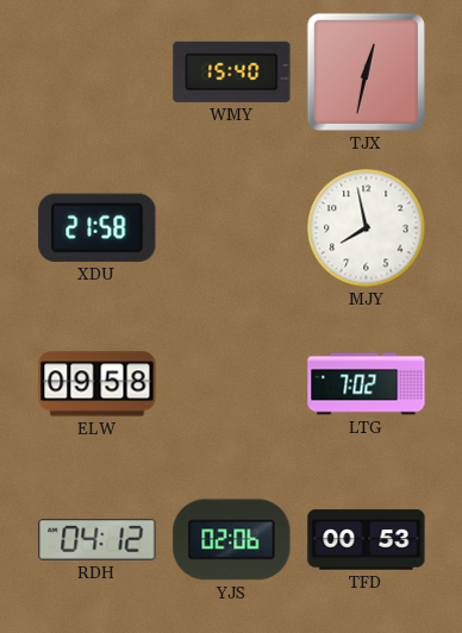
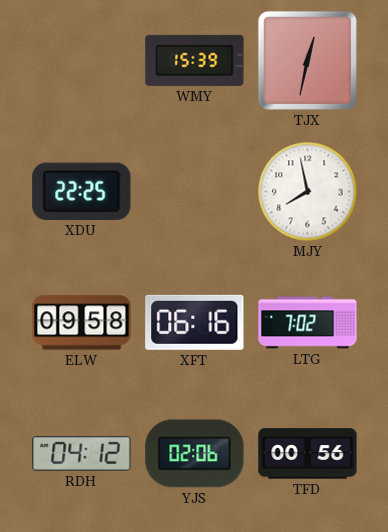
WMY: 15:40 -> 15:39 (195, 60)
XDU: 21:58 -> 22:25 (82, 191)
XFT: none -> 06:16 (195, 322)
TFD: 00:53 -> 00:56 (308, 454)
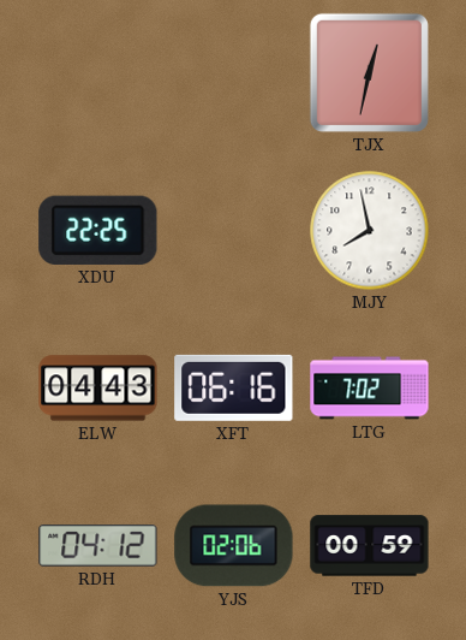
WMY: 15:39 -> none (195, 60)
ELW: 09:58 -> 04:43 (98, 389)
TFD: 00:56 -> 00:59 (370, 546)
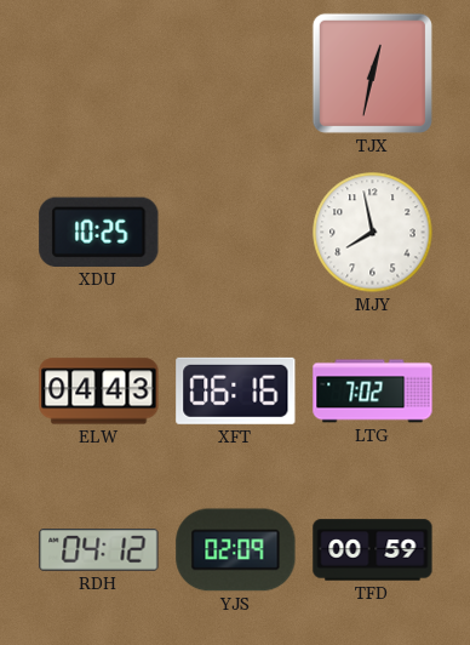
XDU: 22:25 -> 10:25 (99, 232)
YJS: 02:06 -> 02:09 (236, 550)
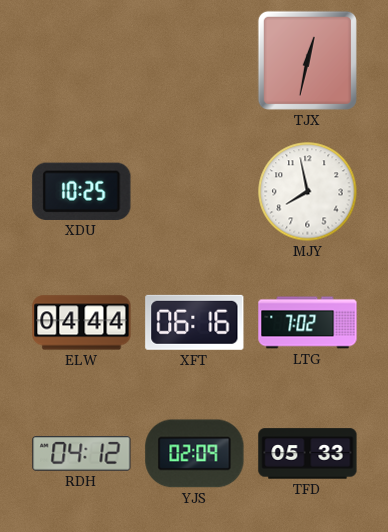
ELW: 04:43 -> 04:44 (82, 323)
TFD: 00:59 -> 05:33 (308, 454)
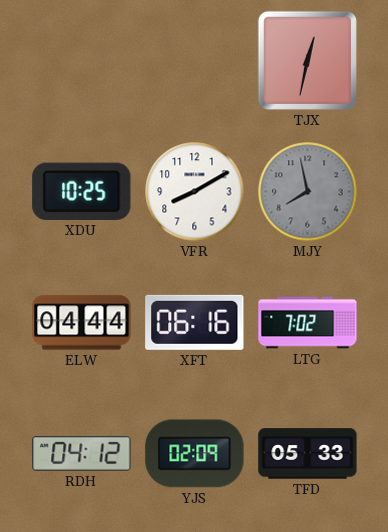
VFR: none -> 8:10 (195, 192)
MJY dial: white -> grey (308, 192)
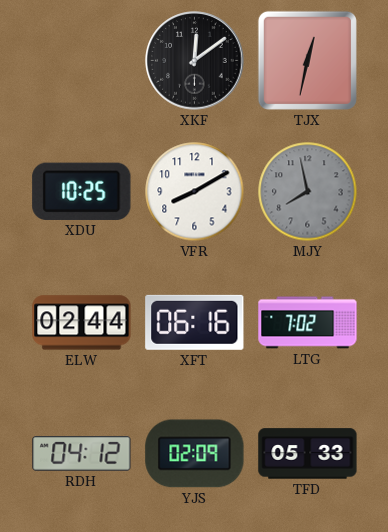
XKF: none -> 12:09 (195, 61)
ELW: 04:44 -> 02:44 (82, 323)
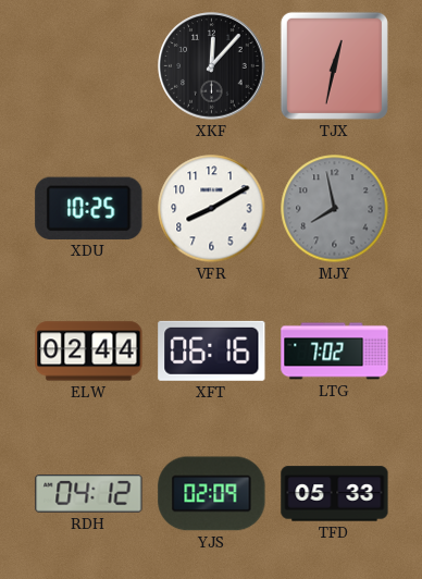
XKF: 12:09 -> 12:07 (212, 66)
